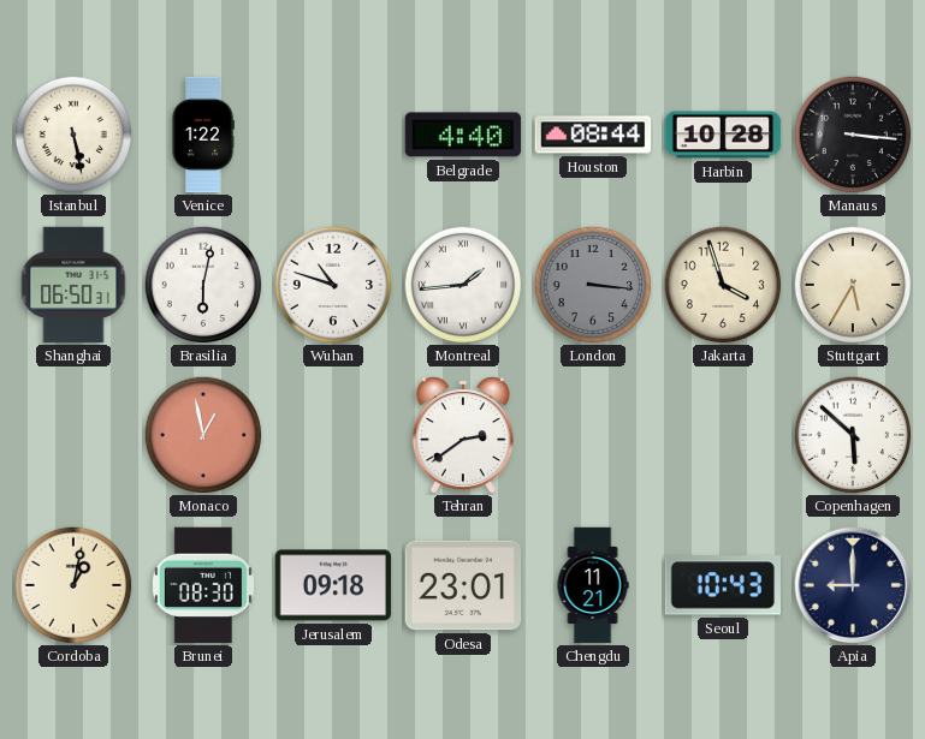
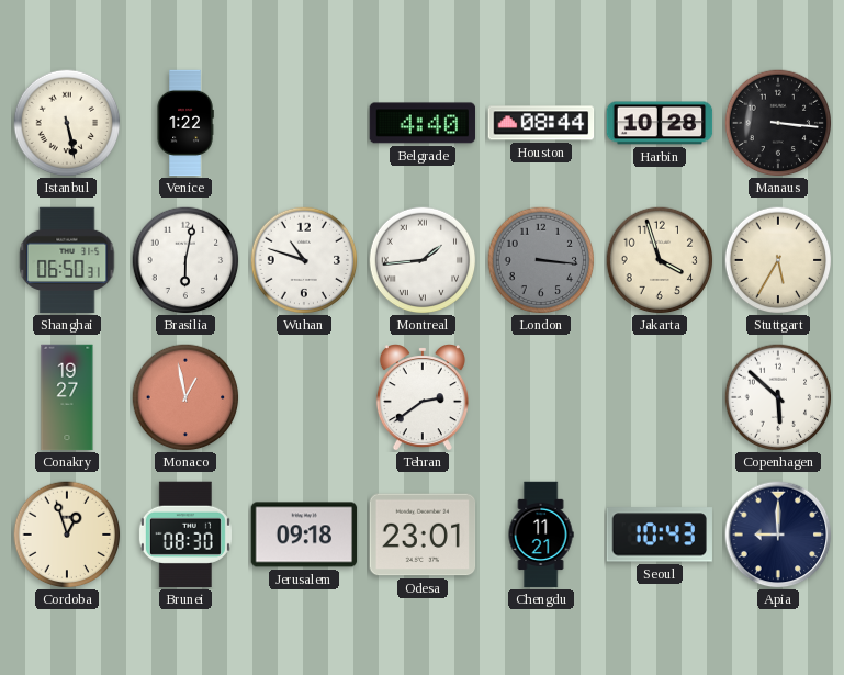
Conakry: none -> 19:27 (67, 397)
Cordoba: 1:02 -> 12:57 (67, 535)
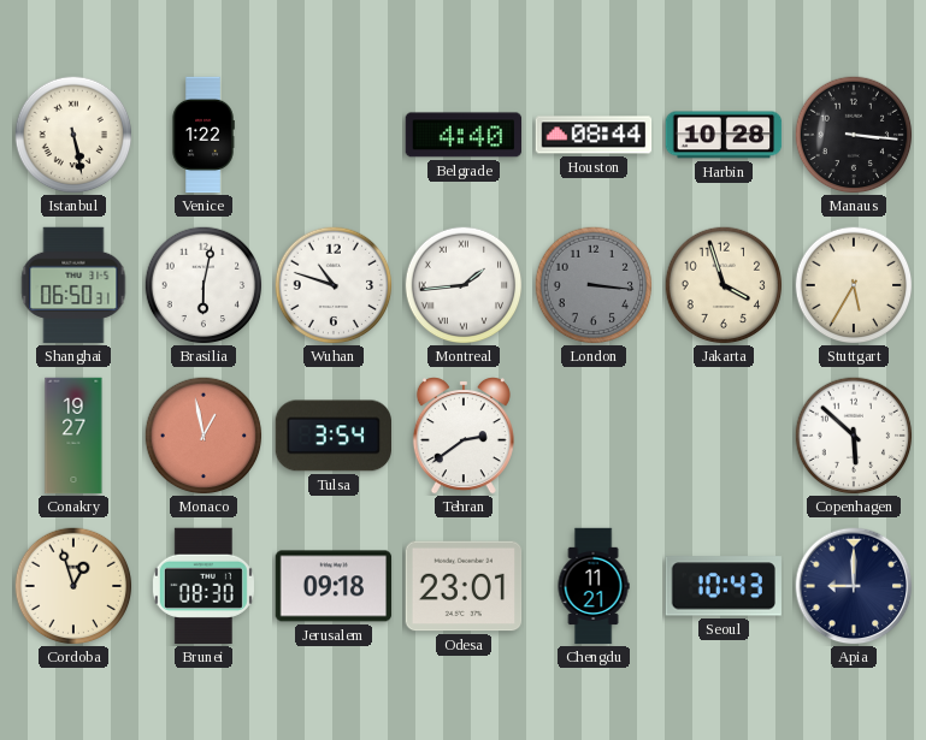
Tulsa: none -> 3:54 (334, 436)
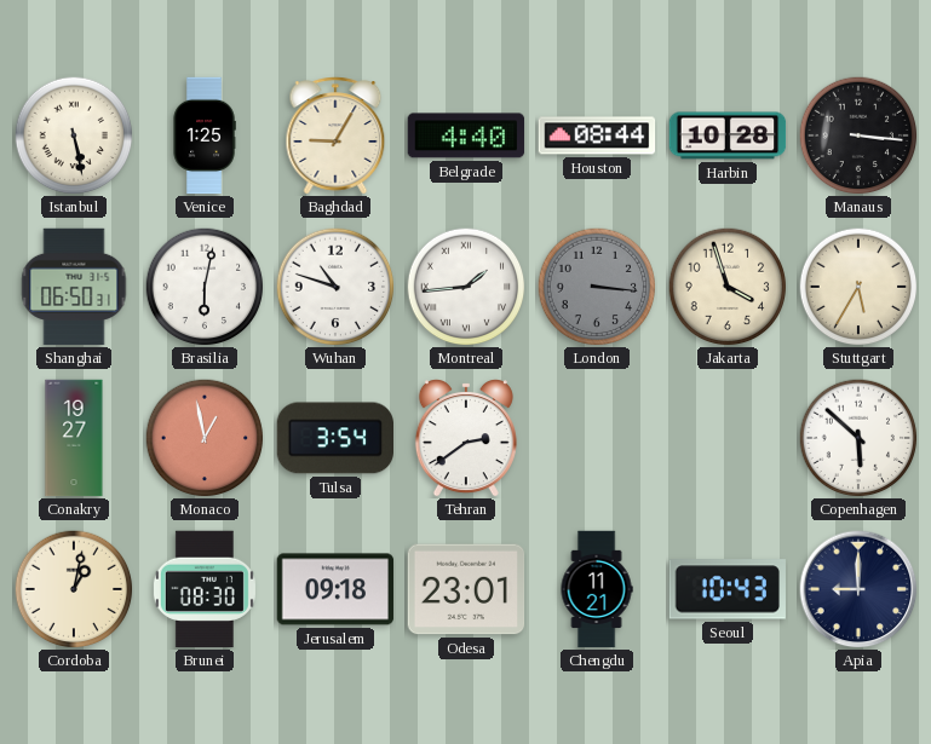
Venice: 1:22 -> 1:25 (205, 135)
Baghdad: none -> 9:05 (335, 135)
Cordoba: 12:57 -> 1:02 (74, 589)
